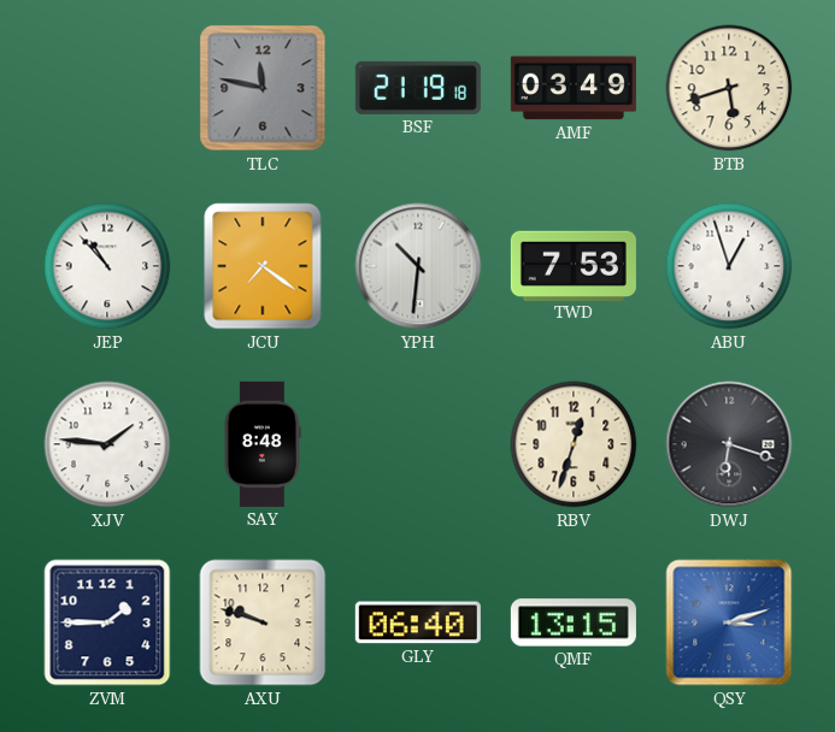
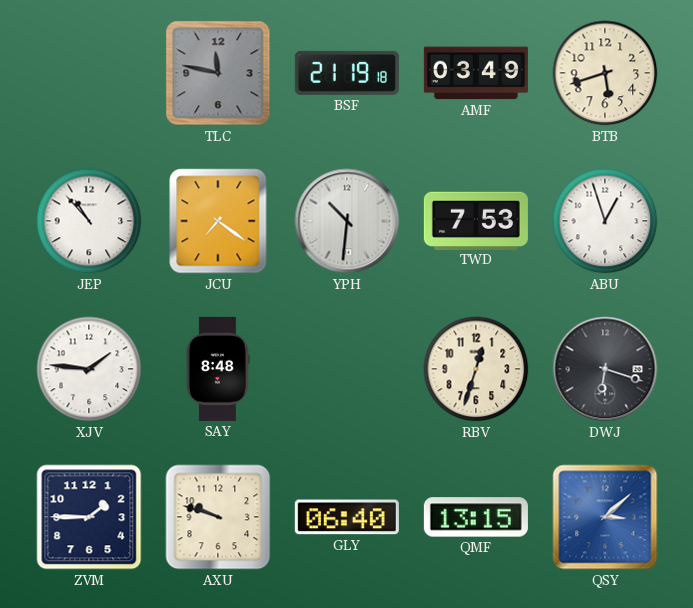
QSY: 3:12 -> 3:08 (605, 517)
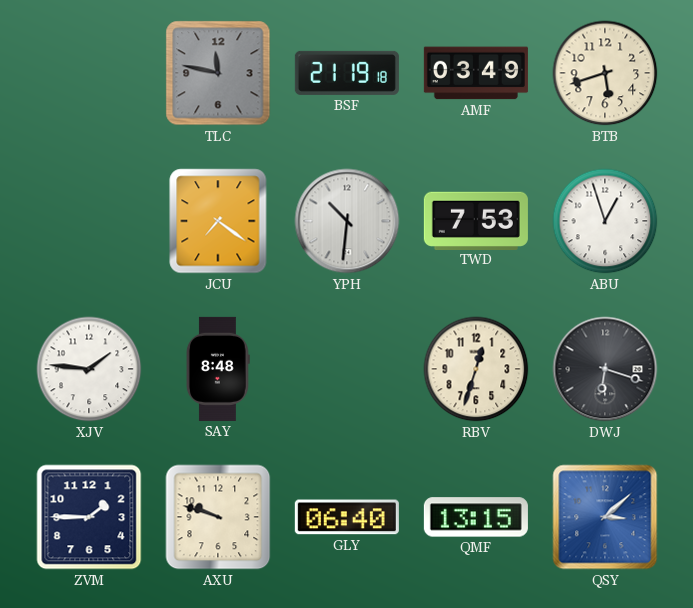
JEP: 10:53 -> none (89, 221)
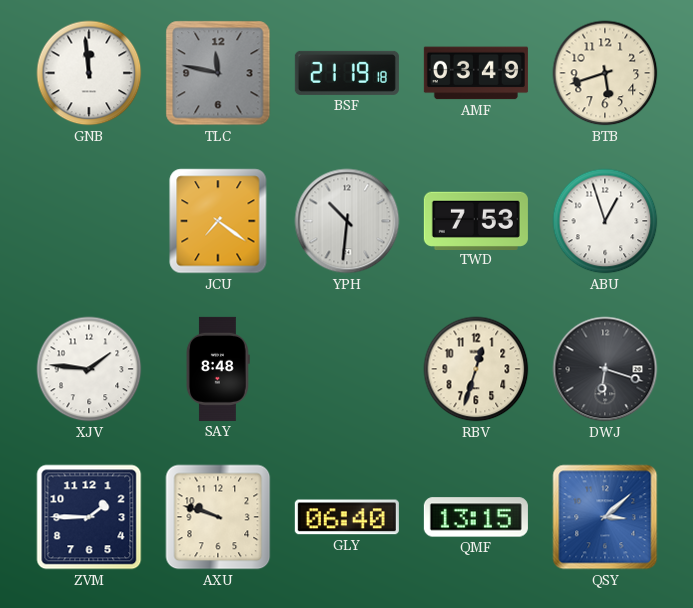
GNB: none -> 11:59 (89, 73)
